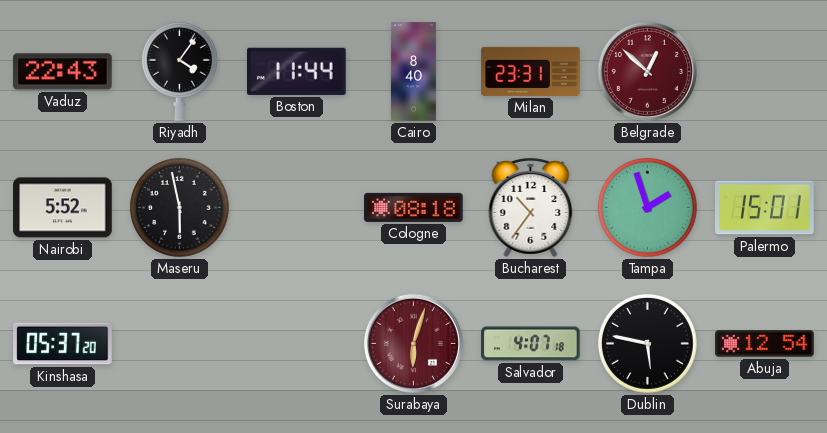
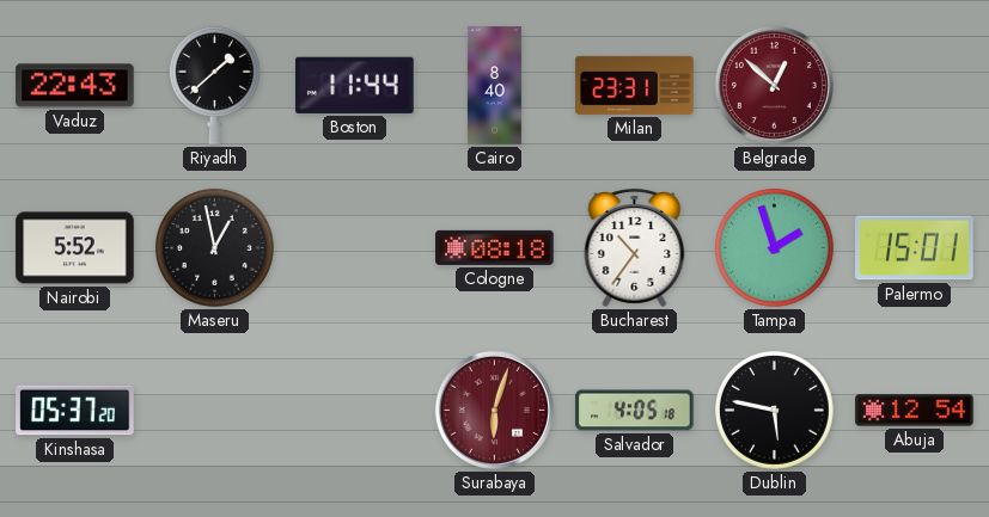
Riyadh: 4:06 -> 1:38 (214, 85)
Maseru: 5:58 -> 12:58 (214, 247)
Salvador: 4:07 -> 4:05 (635, 411)
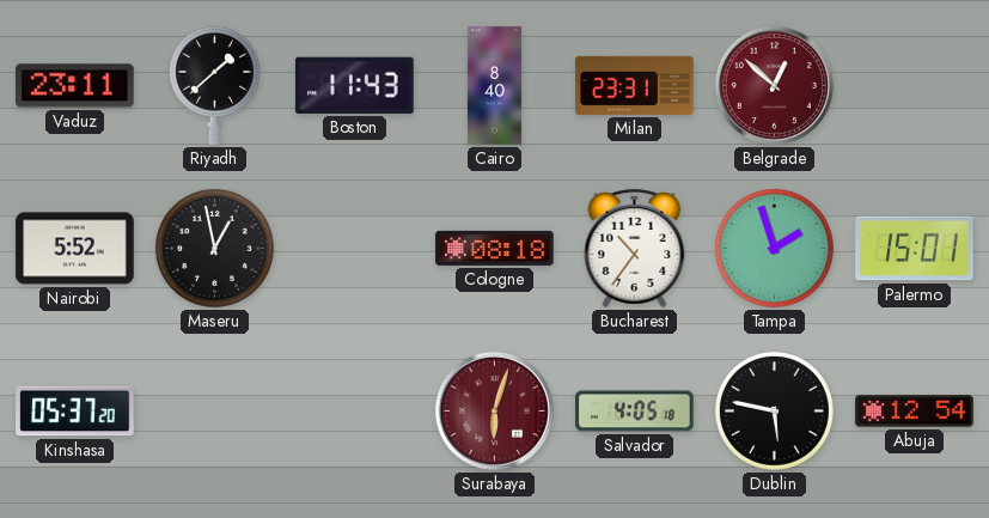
Vaduz: 22:43 -> 23:11 (75, 86)
Boston: 11:44 -> 11:43 (355, 85)
